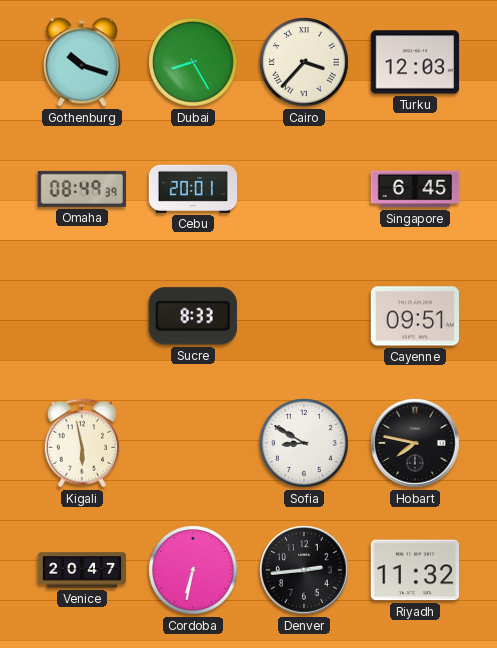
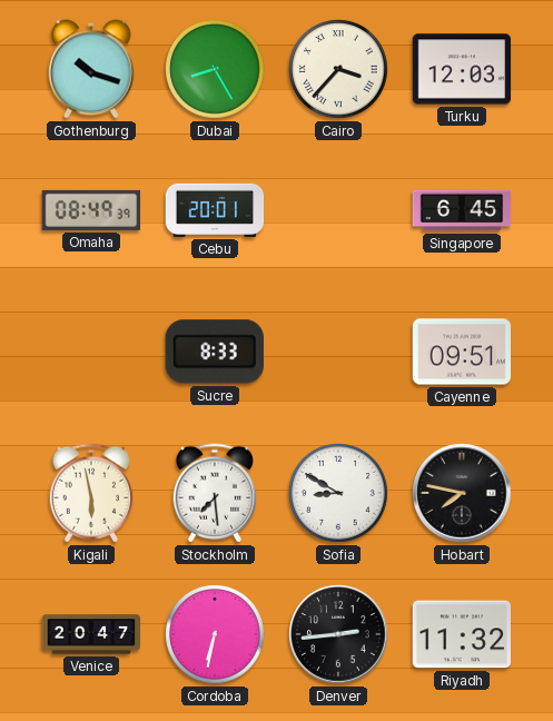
Stockholm: none -> 7:29 (215, 493)
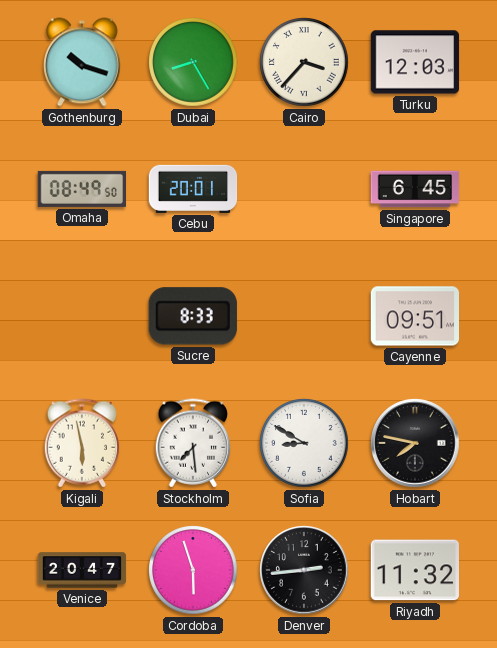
Omaha: 08:49:39 -> 08:49:50 (81, 189)
Cordoba: 6:32 -> 5:57 (193, 570)
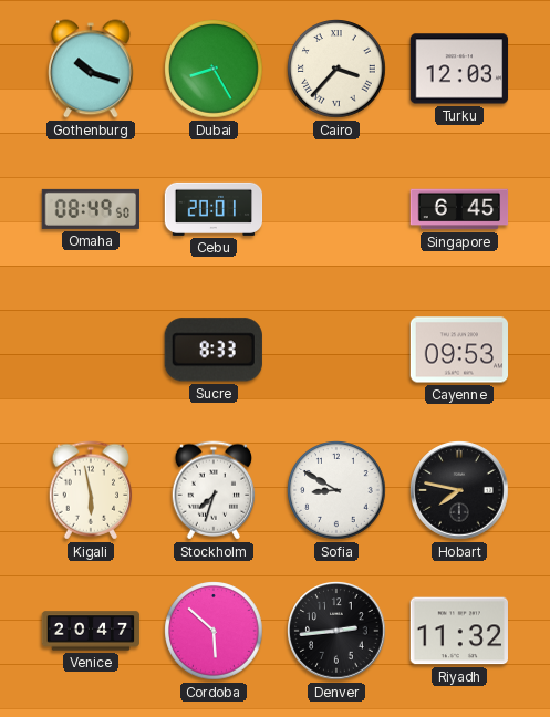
Cayenne: 09:51 -> 09:53 (459, 350)
Stockholm: 7:29 -> 7:33 (214, 490)
Cordoba: 5:57 -> 5:52 (214, 631)
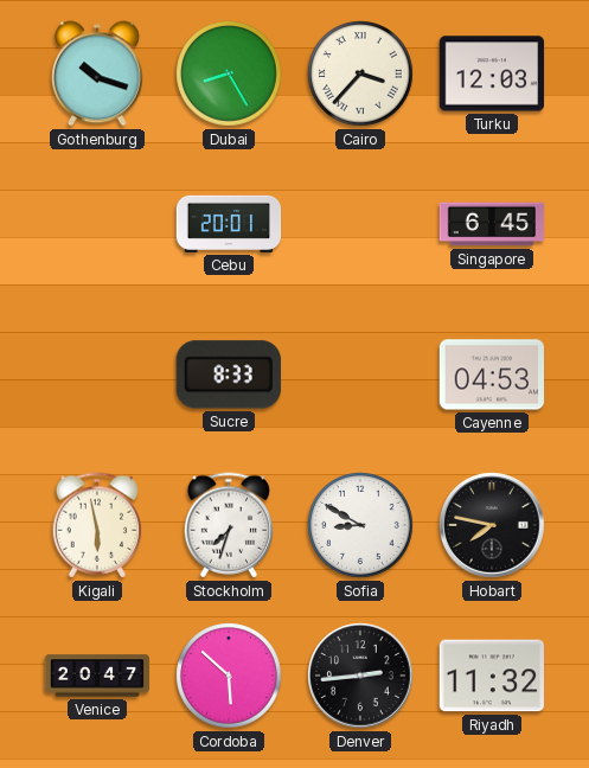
Omaha: 08:49 -> none (90, 209)
Cayenne: 09:53 -> 04:53 (492, 375)
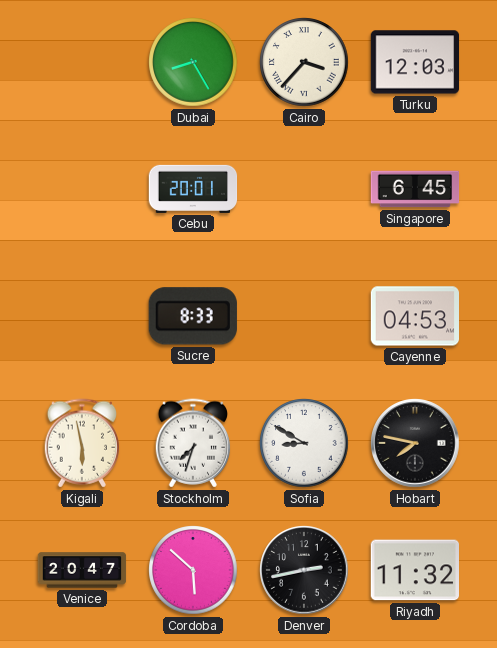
Gothenburg: 10:18 -> none (97, 73)
Denver: 2:44 -> 2:43 (304, 570)
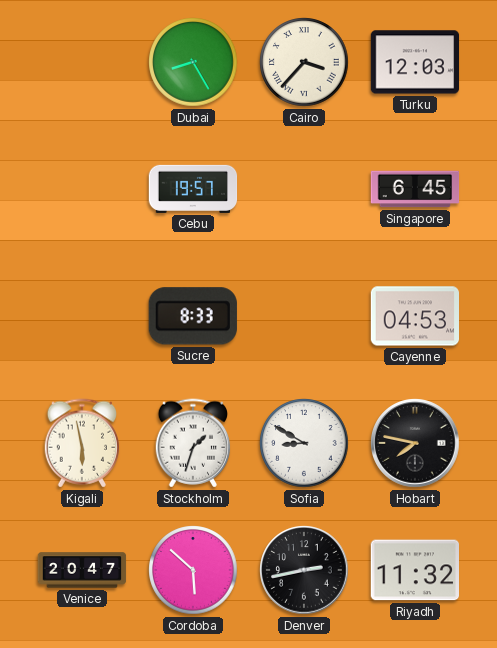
Cebu: 20:01 -> 19:57 (193, 189)
Stockholm: 7:33 -> 1:33 (193, 443)
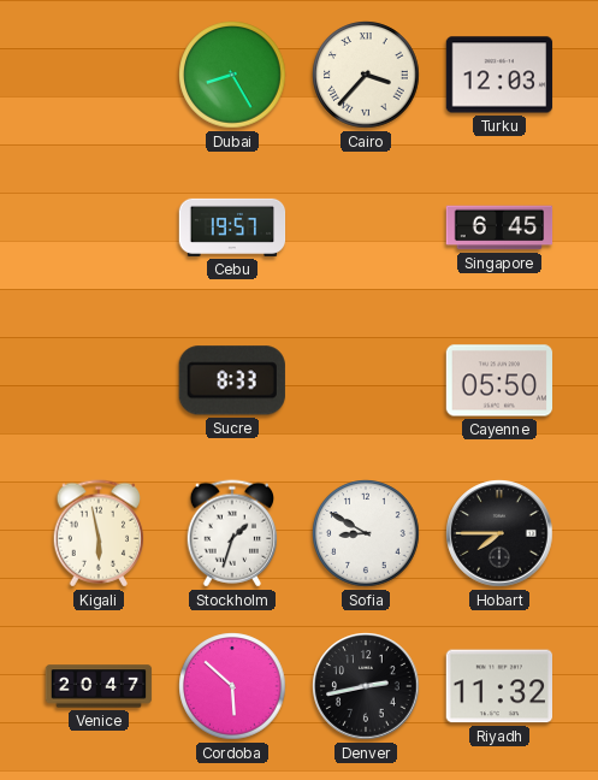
Cayenne: 04:53 -> 05:50 (499, 380)
Hobart: 7:47 -> 7:45 (499, 533)
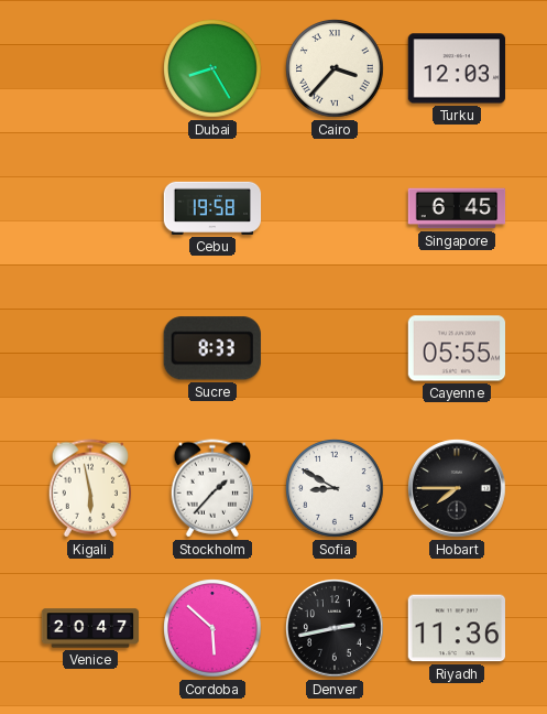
Cebu: 19:57 -> 19:58 (212, 208)
Cayenne: 05:50 -> 05:55 (457, 348)
Stockholm: 1:33 -> 1:37 (212, 488)
Riyadh: 11:32 -> 11:36 (456, 628)
